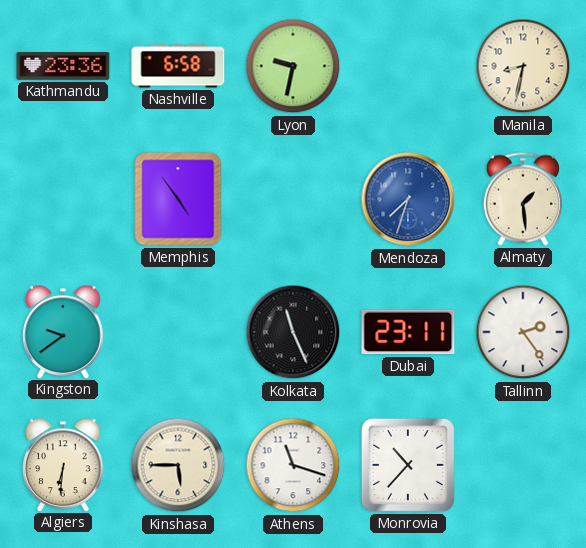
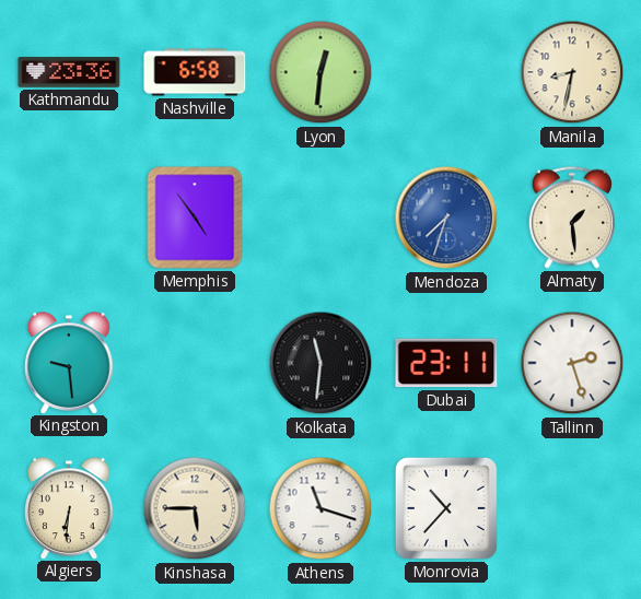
Lyon: 9:32 -> 12:31 (320, 72)
Kingston: 9:39 -> 9:29 (69, 363)
Kolkata: 11:26 -> 11:31 (320, 363)
Tallinn: 2:24 -> 2:27 (572, 363)
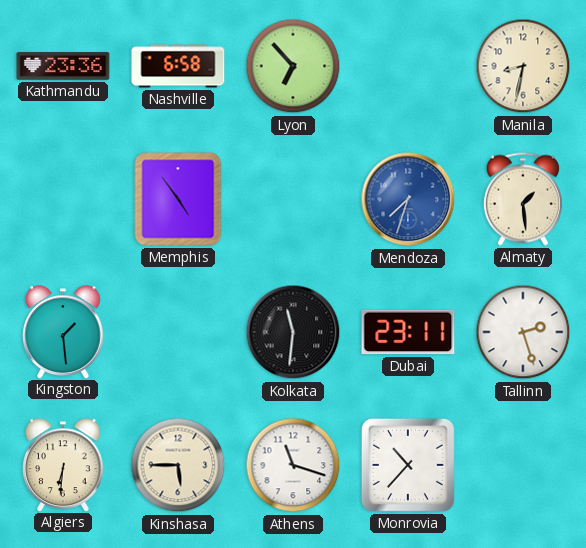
Lyon: 12:31 -> 6:53 (293, 66)
Kingston: 9:29 -> 1:29 (63, 332)
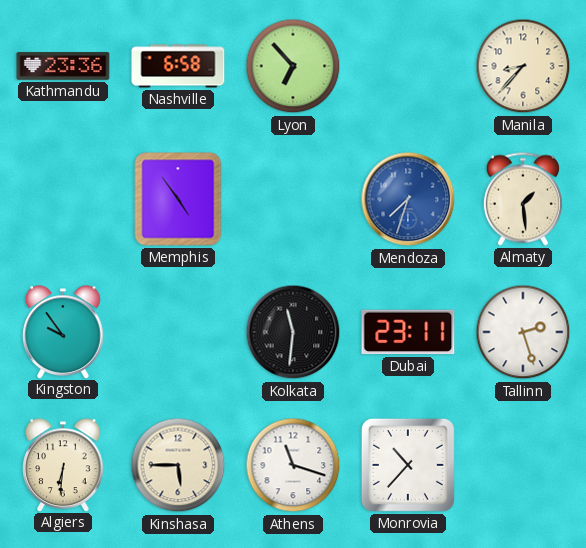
Manila: 8:32 -> 8:37 (523, 66)
Kingston: 1:29 -> 9:54 (63, 332)
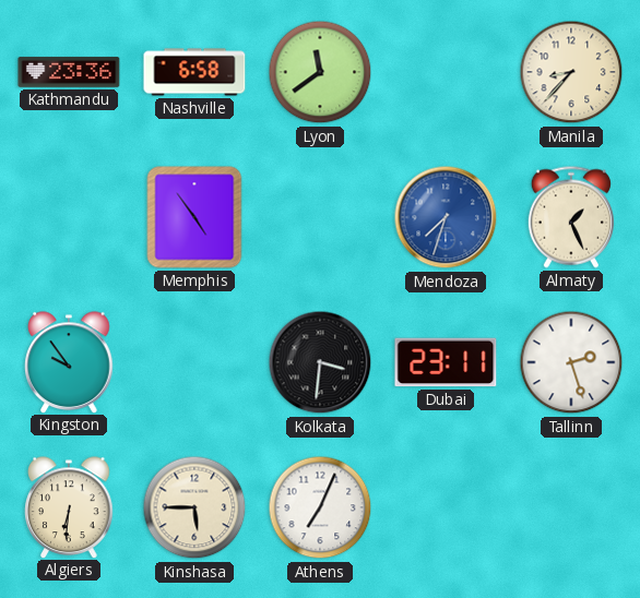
Lyon: 6:53 -> 11:39 (320, 72)
Almaty: 1:29 -> 1:26 (571, 217)
Kolkata: 11:31 -> 3:31 (320, 362)
Athens: 11:18 -> 7:04 (320, 507)
Monrovia: 10:37 -> none (408, 465)
